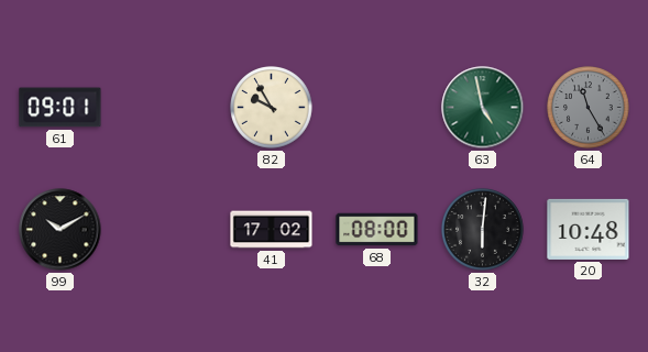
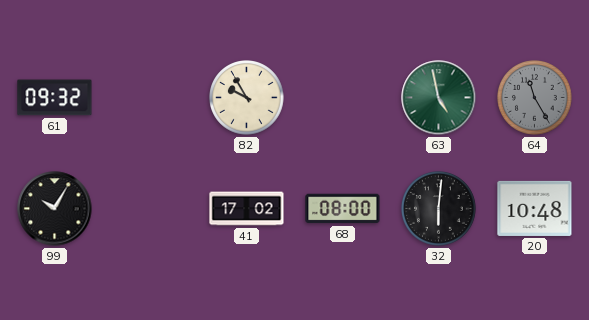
61: 09:01 -> 09:32 (55, 98)
99: 10:10 -> 10:05 (55, 209)
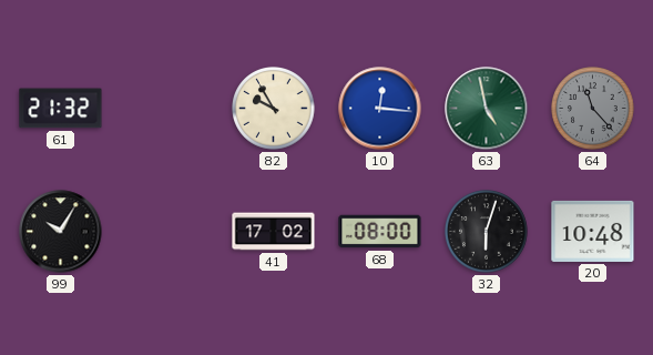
61: 09:32 -> 21:32 (61, 109)
10: none -> 12:16 (380, 109)
64: 11:25 -> 11:23 (593, 109)
32: 6:01 -> 6:03 (487, 232)
